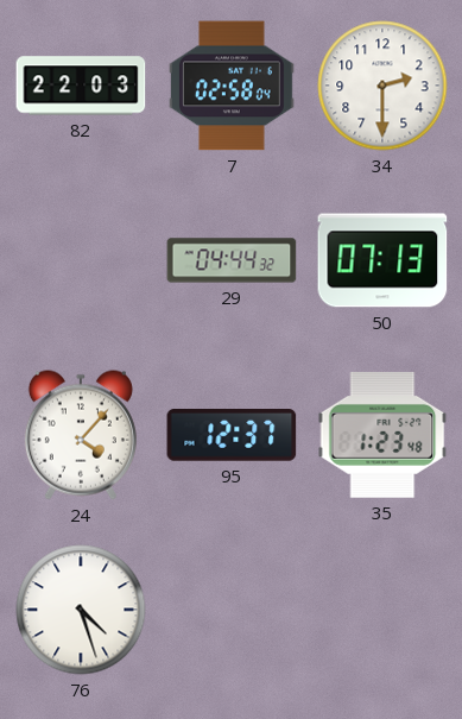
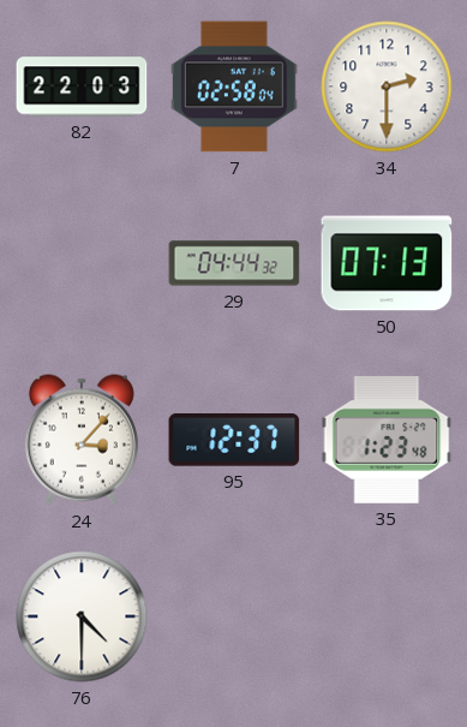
24: 4:07 -> 3:07 (82, 440)
76: 4:27 -> 4:30 (82, 616)
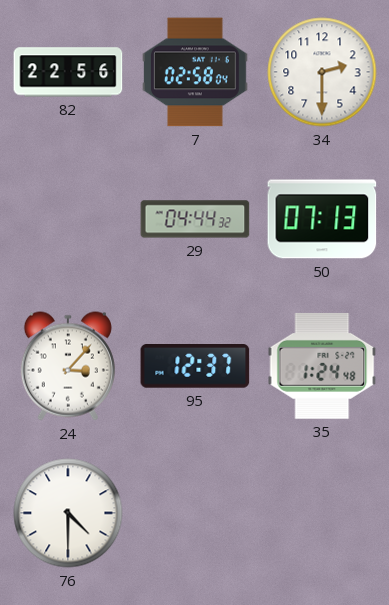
82: 22:03 -> 22:56 (68, 72)
35: 1:23 -> 1:24 (322, 366)
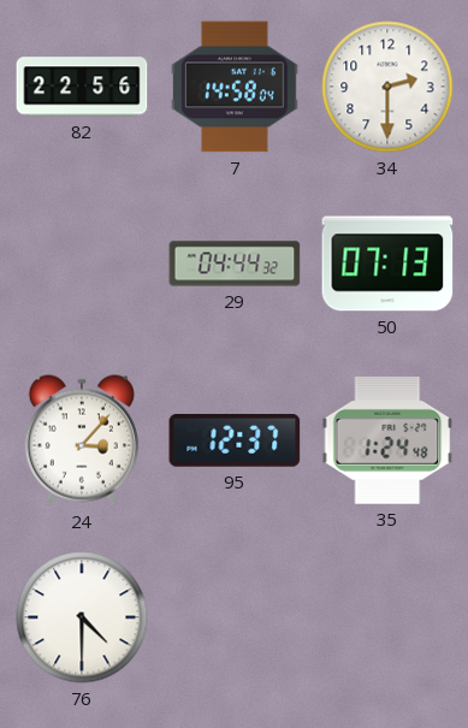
7: 02:58 -> 14:58 (236, 87)
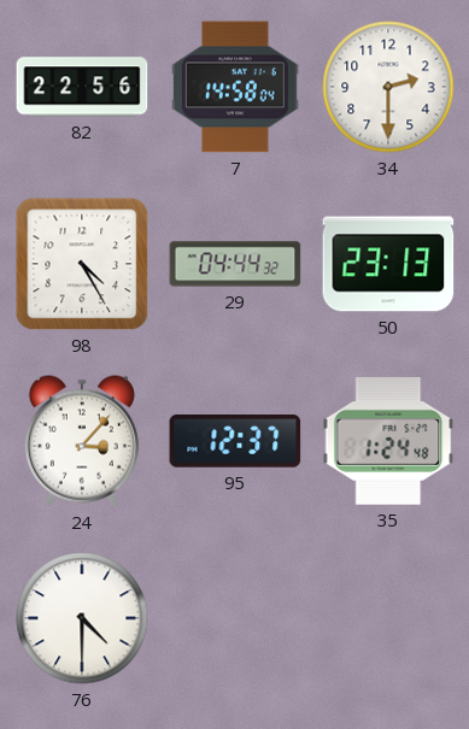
98: none -> 4:25 (82, 264)
50: 07:13 -> 23:13 (388, 264)
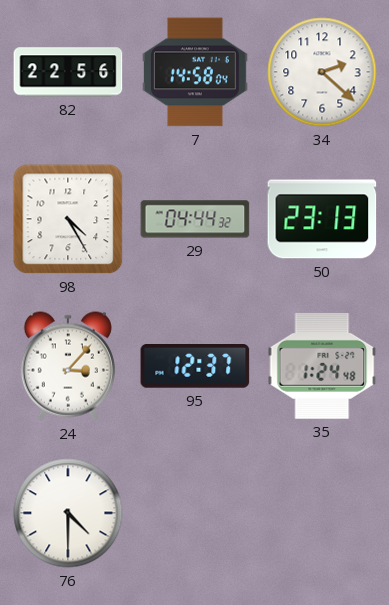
34: 2:30 -> 2:22 (322, 72)
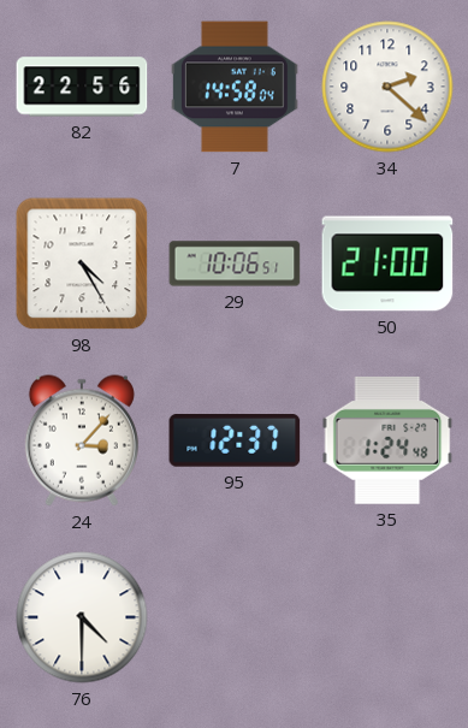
29: 04:44 -> 10:06 (235, 264)
50: 23:13 -> 21:00 (387, 264)
